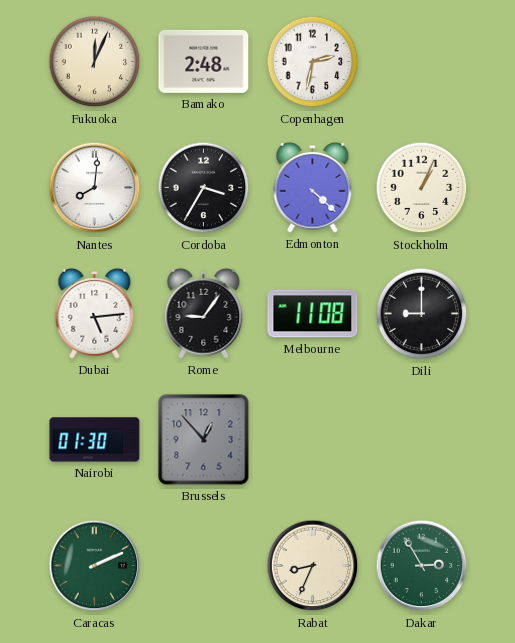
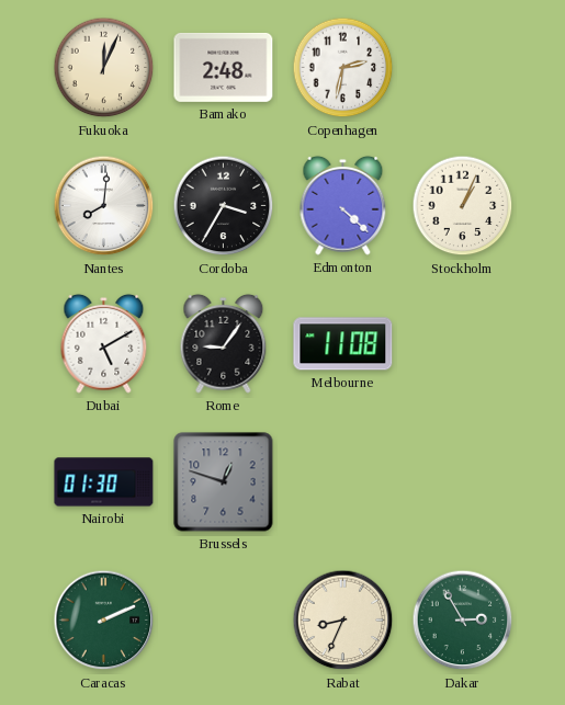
Dubai: 5:14 -> 5:10 (104, 343)
Dili: 9:00 -> none (422, 314)
Brussels: 12:53 -> 12:48 (224, 482)
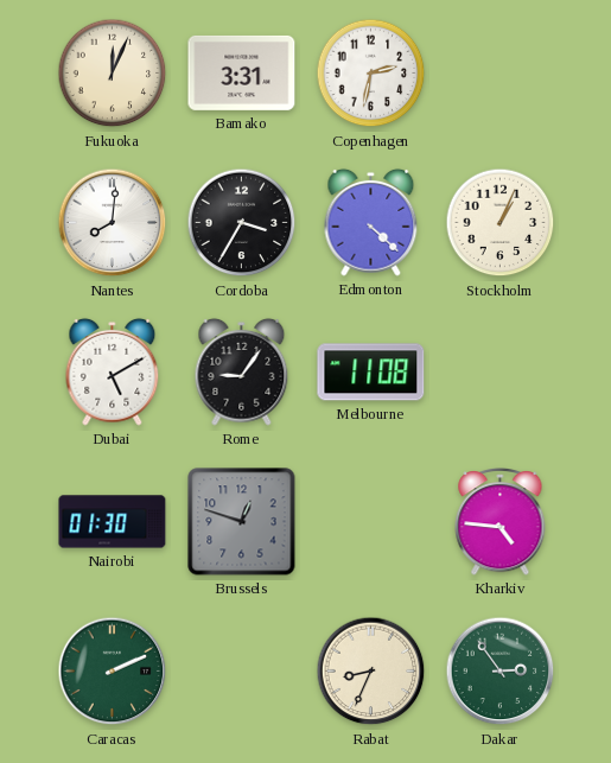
Bamako: 2:48 -> 3:31 (242, 72)
Kharkiv: none -> 4:46 (501, 521)
Dakar: 2:55 -> 2:54 (501, 672)
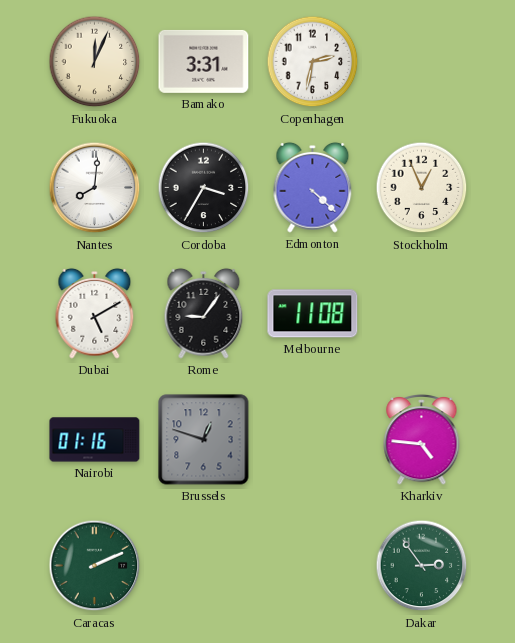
Stockholm: 1:04 -> 12:56 (422, 188)
Nairobi: 01:30 -> 01:16 (95, 440)
Rabat: 8:34 -> none (371, 672)
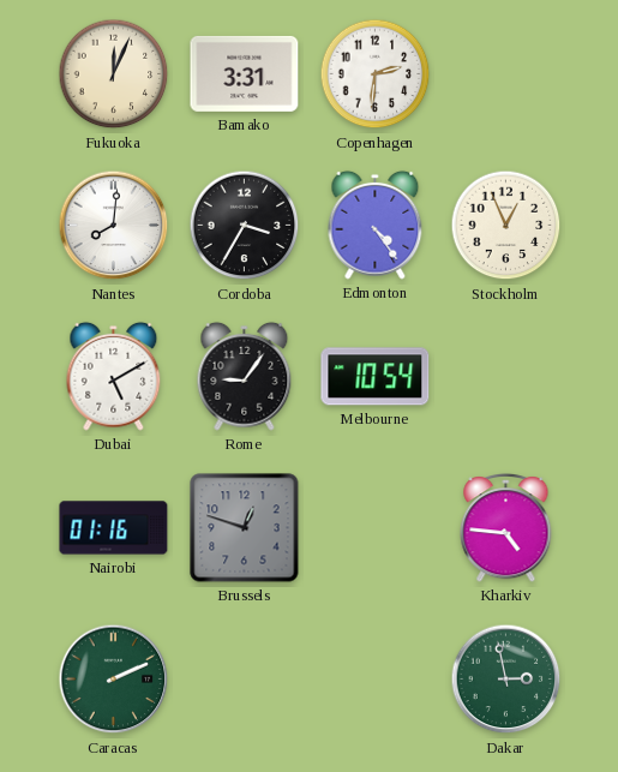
Copenhagen: 2:32 -> 2:31 (376, 74)
Edmonton: 4:22 -> 4:24 (376, 225)
Melbourne: 11:08 -> 10:54 (376, 377)
Dakar: 2:54 -> 2:58 (506, 680)
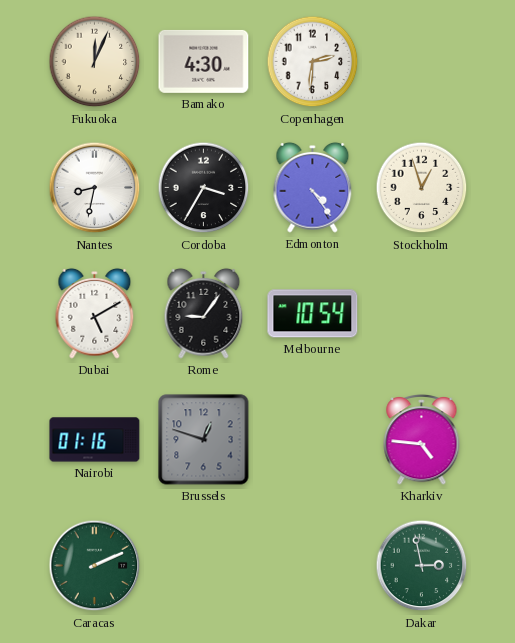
Bamako: 3:31 -> 4:30 (204, 61)
Nantes: 8:01 -> 8:32 (95, 188)
Stockholm: 12:56 -> 12:57 (422, 188)
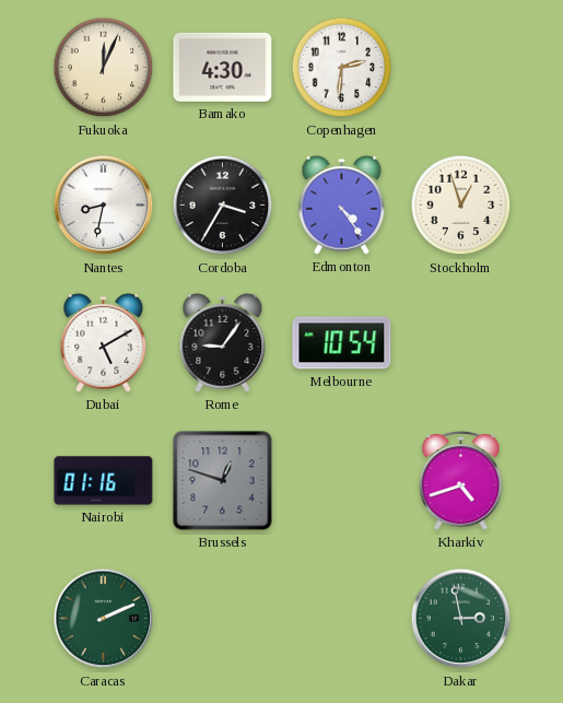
Kharkiv: 4:46 -> 4:42 (461, 480)
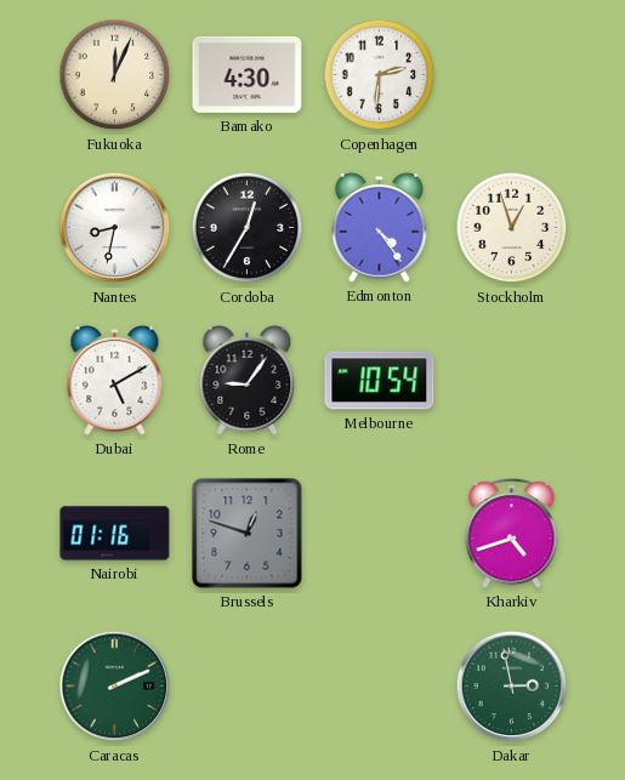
Cordoba: 3:35 -> 12:35 (248, 228)
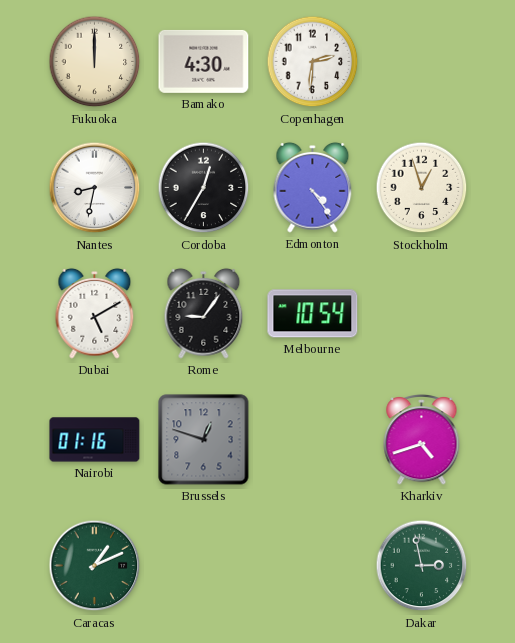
Fukuoka: 12:04 -> 12:00 (95, 62)
Caracas: 2:11 -> 1:11 (95, 566)
